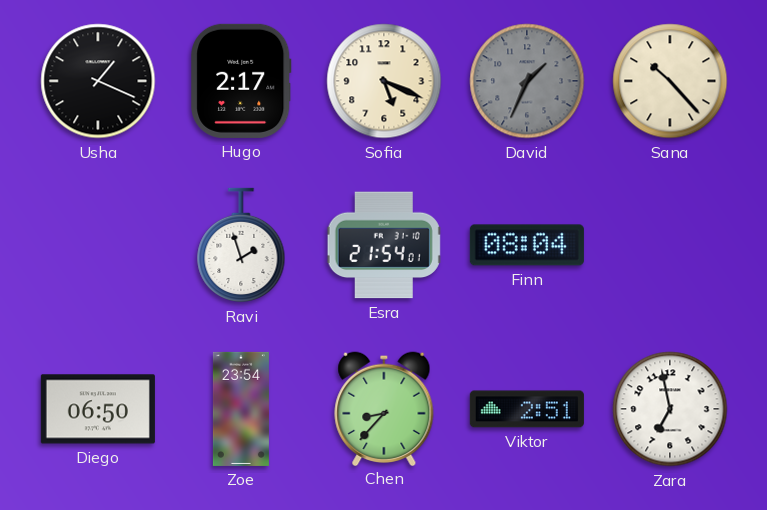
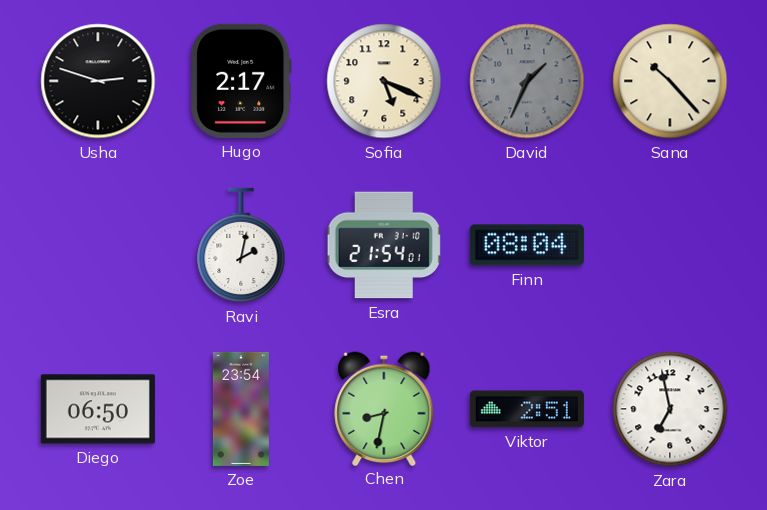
Usha: 1:19 -> 2:48 (98, 81)
Ravi: 1:57 -> 2:02 (241, 245)
Chen: 8:37 -> 8:32 (384, 408)
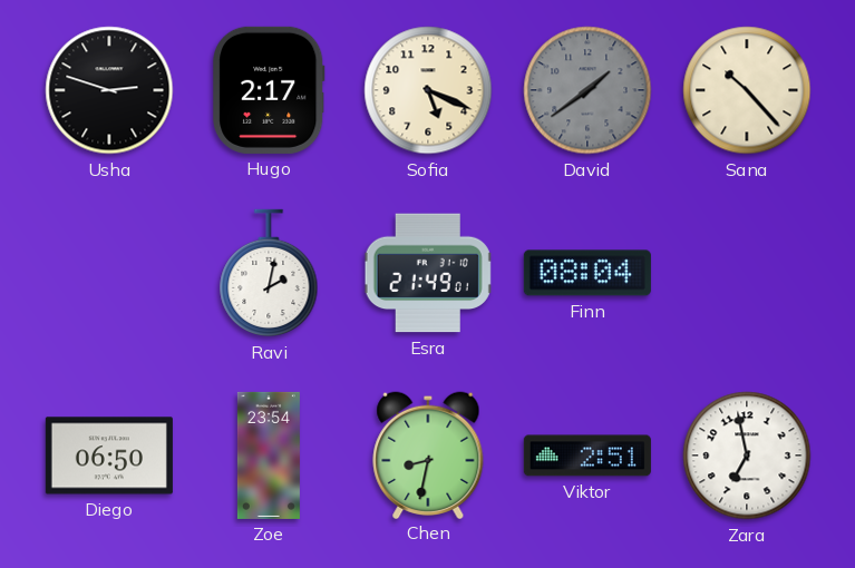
David: 1:34 -> 1:39 (587, 90)
Esra: 21:54 -> 21:49 (428, 273)
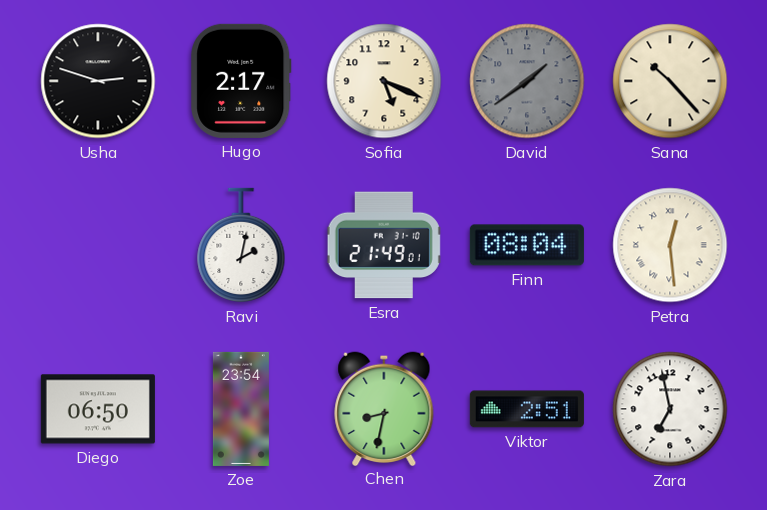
Petra: none -> 12:29 (670, 245)
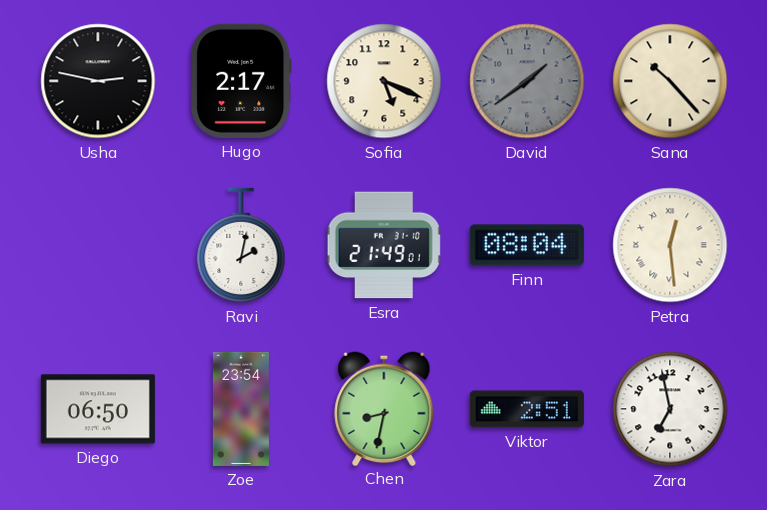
Usha: 2:48 -> 2:47 (98, 81)
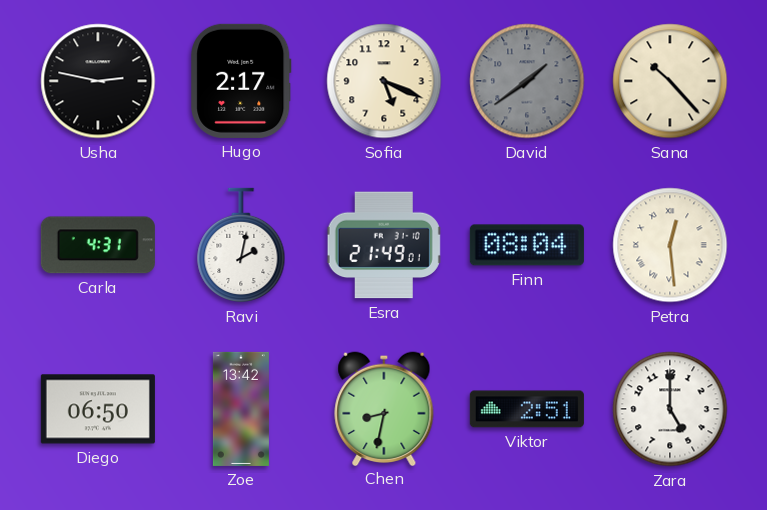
Carla: none -> 4:31 (98, 245)
Zoe: 23:54 -> 13:42 (241, 409)
Zara: 6:58 -> 5:00 (670, 409)
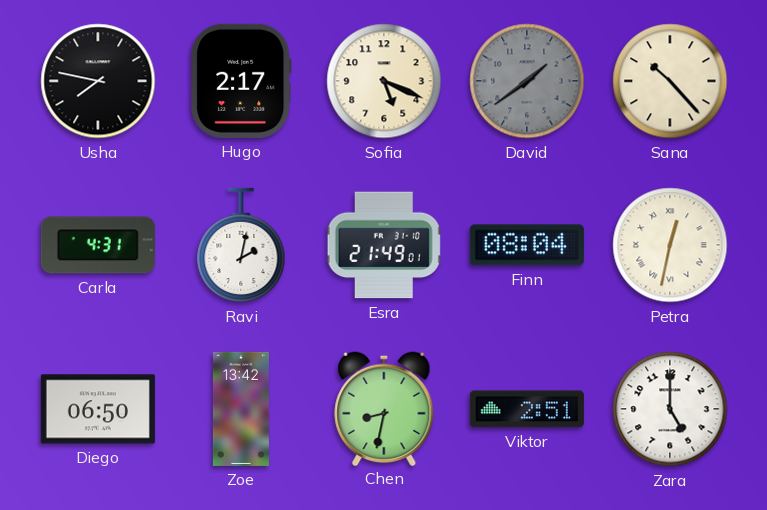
Usha: 2:47 -> 7:47 (98, 81)
Petra: 12:29 -> 12:32 (670, 245)
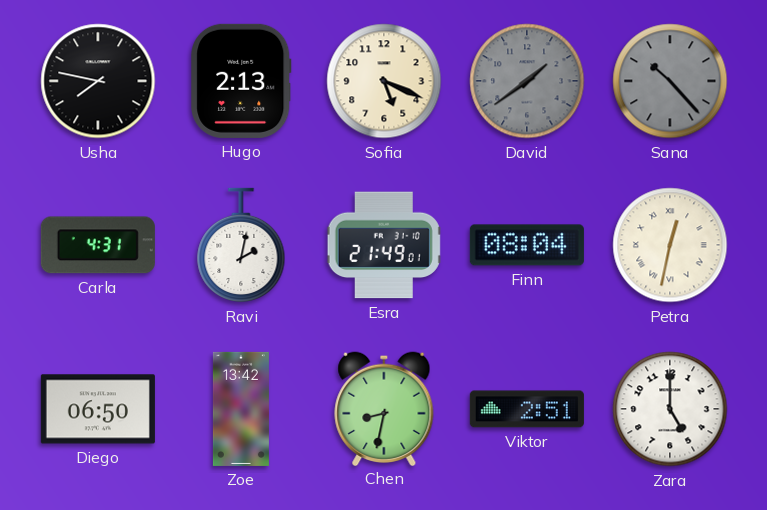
Hugo: 2:17 -> 2:13 (241, 81)
Sana dial: cream -> grey (670, 81)
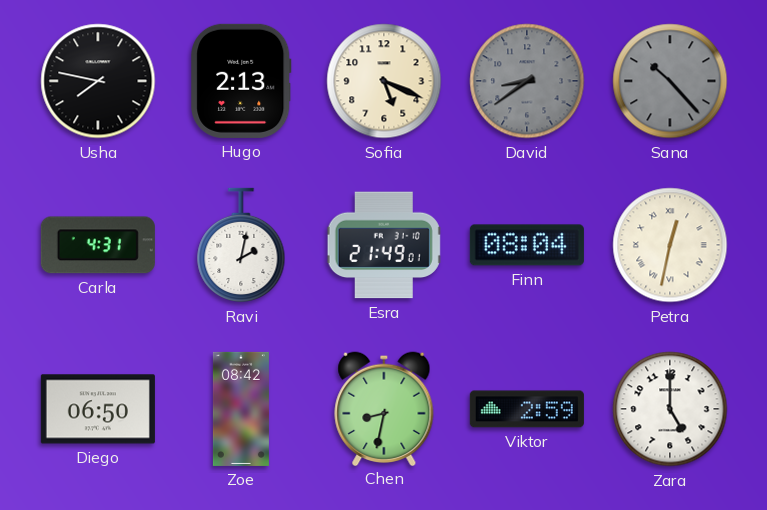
David: 1:39 -> 8:39 (527, 81)
Zoe: 13:42 -> 08:42 (241, 409)
Viktor: 2:51 -> 2:59 (527, 409)
